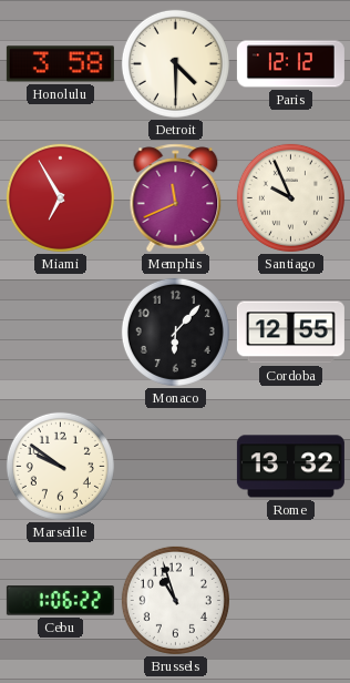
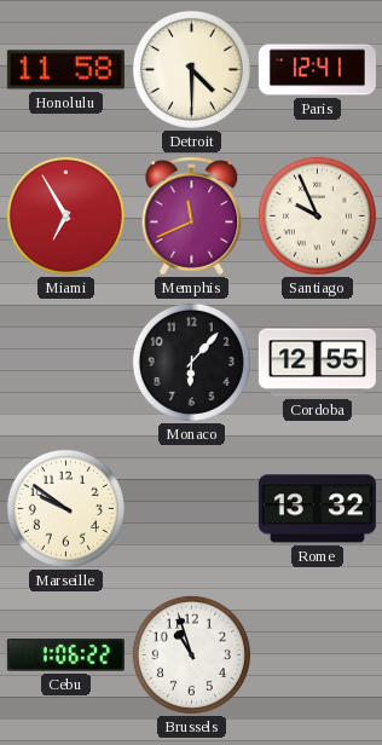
Honolulu: 3:58 -> 11:58 (65, 70)
Paris: 12:12 -> 12:41 (317, 70)
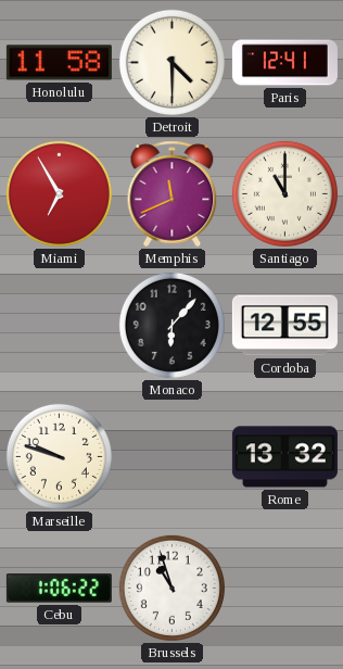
Santiago: 9:56 -> 11:00 (284, 193)
Marseille: 9:51 -> 9:48 (59, 456)
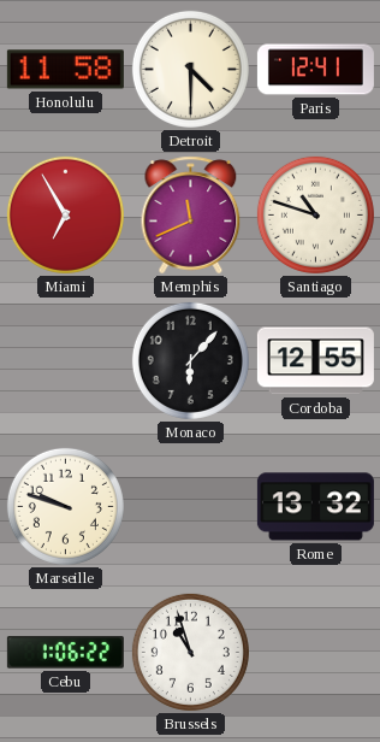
Santiago: 11:00 -> 10:48 (315, 214)
